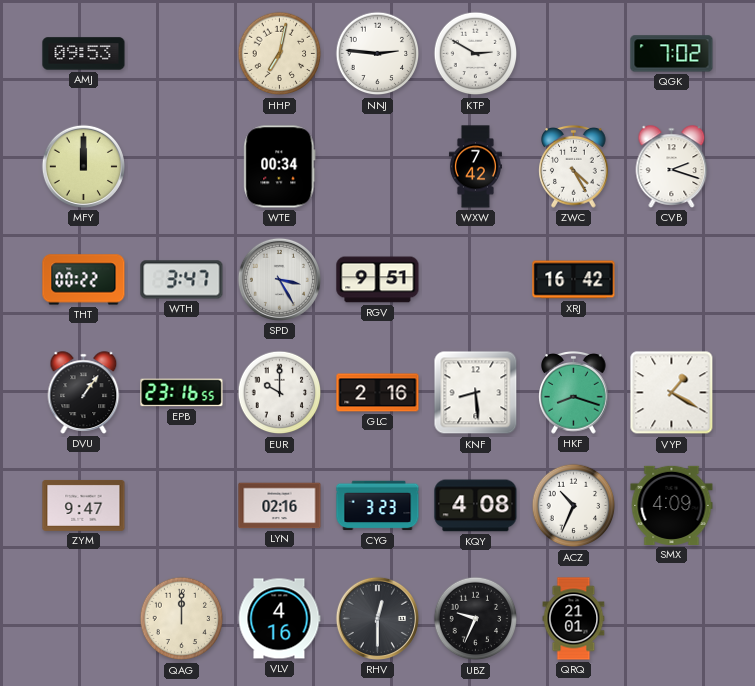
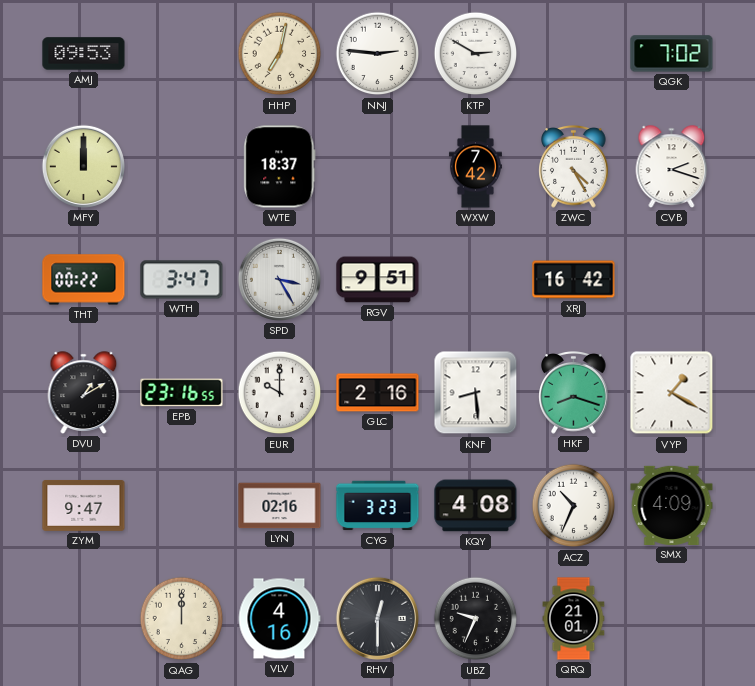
WTE: 00:34 -> 18:37 (280, 167)
DVU: 1:06 -> 1:10 (84, 393)
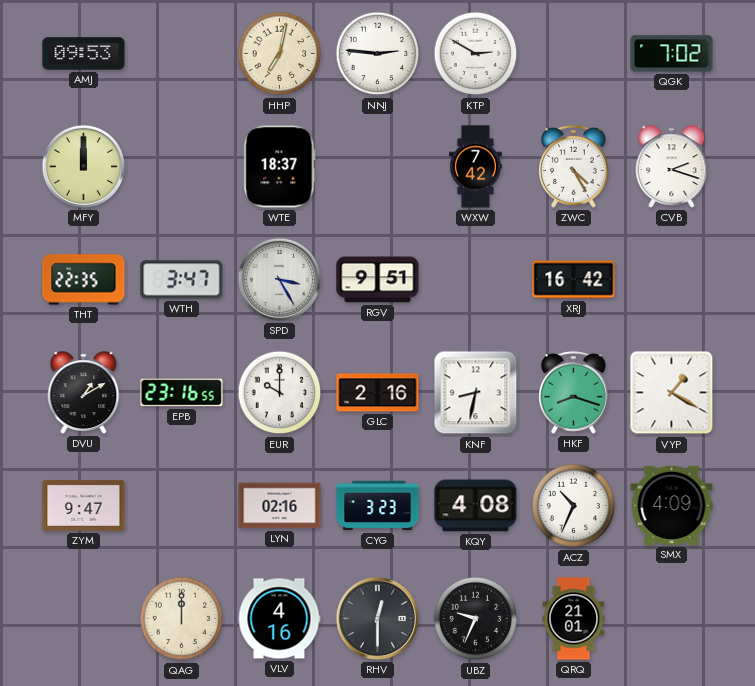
THT: 00:22 -> 22:35 (84, 280)
KNF: 8:29 -> 8:32 (476, 393)
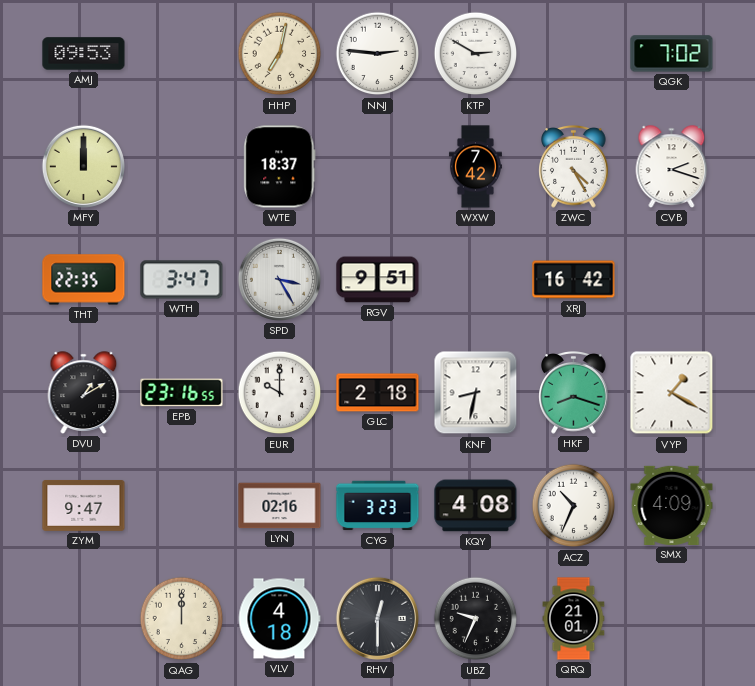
GLC: 2:16 -> 2:18 (378, 393)
VLV: 4:16 -> 4:18 (279, 619)
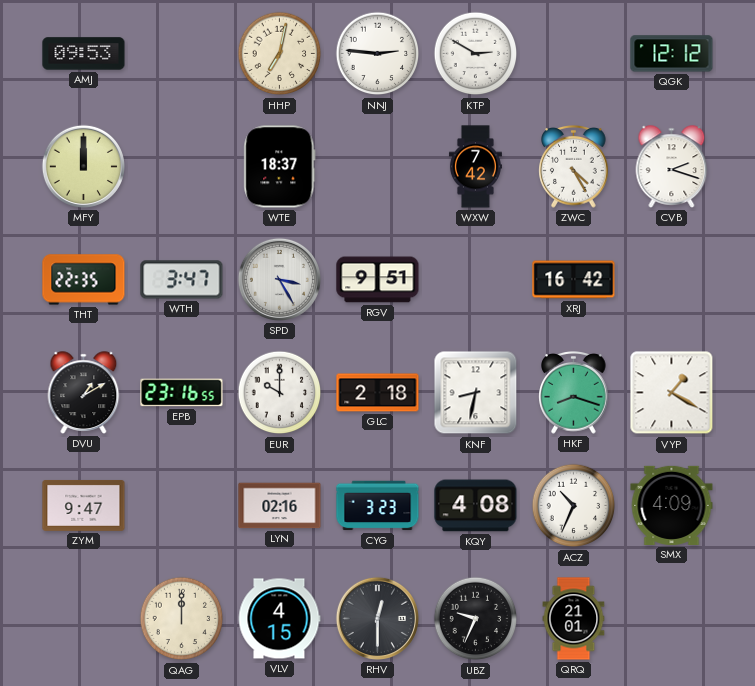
QGK: 7:02 -> 12:12 (672, 54)
VLV: 4:18 -> 4:15 (279, 619)
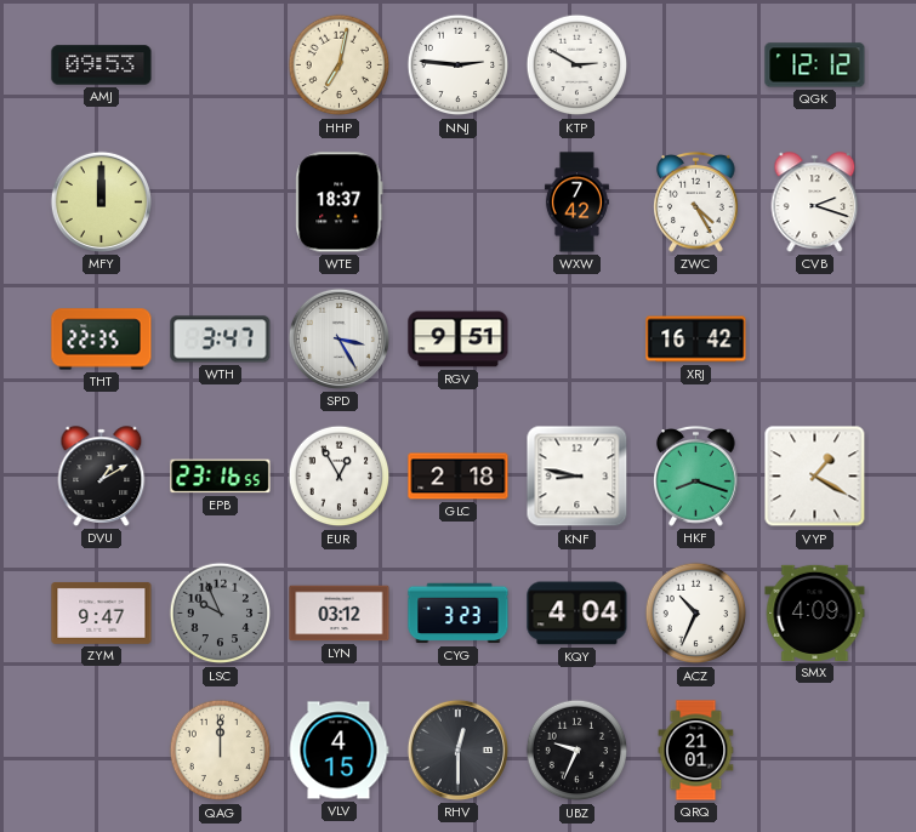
EUR: 10:00 -> 12:55 (340, 477)
KNF: 8:32 -> 8:47 (578, 477)
LSC: none -> 9:56 (221, 614)
LYN: 02:16 -> 03:12 (340, 614)
KQY: 4:08 -> 4:04 (578, 614)
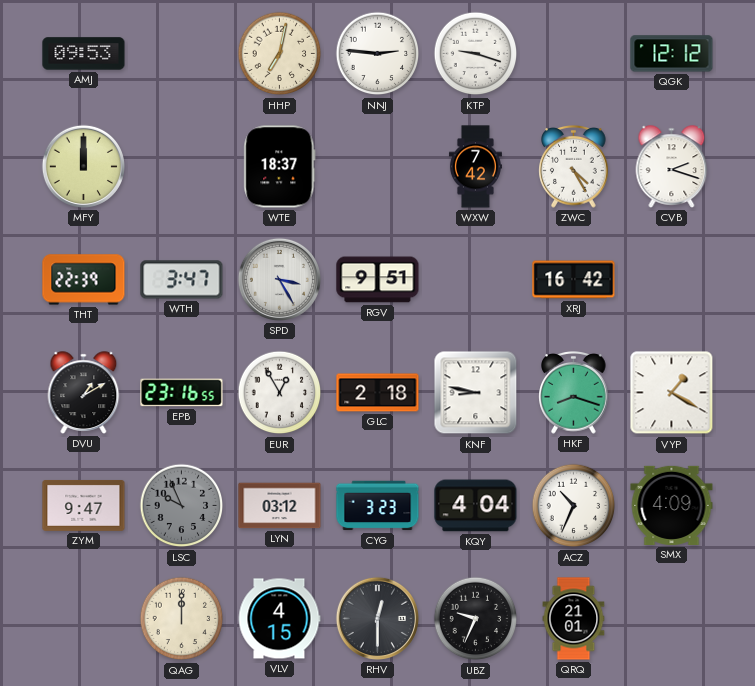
KTP: 2:50 -> 9:18 (476, 54)
THT: 22:35 -> 22:39 (84, 280)
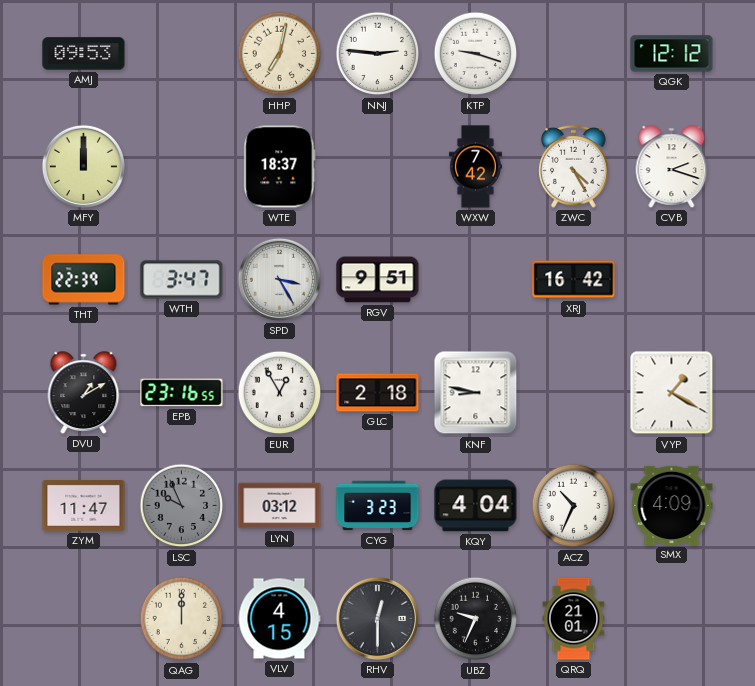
HKF: 8:18 -> none (574, 393)
ZYM: 9:47 -> 11:47 (84, 505)
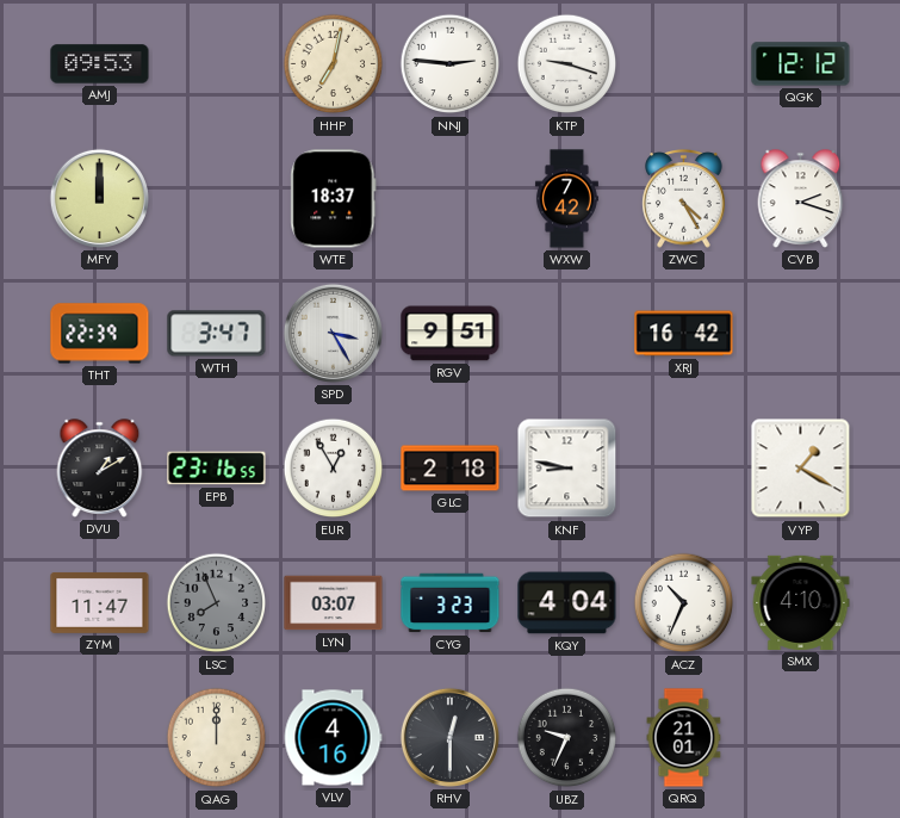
LSC: 9:56 -> 7:56 (217, 603)
LYN: 03:12 -> 03:07 (334, 603)
SMX: 4:09 -> 4:10 (801, 602)
VLV: 4:15 -> 4:16 (333, 738)
